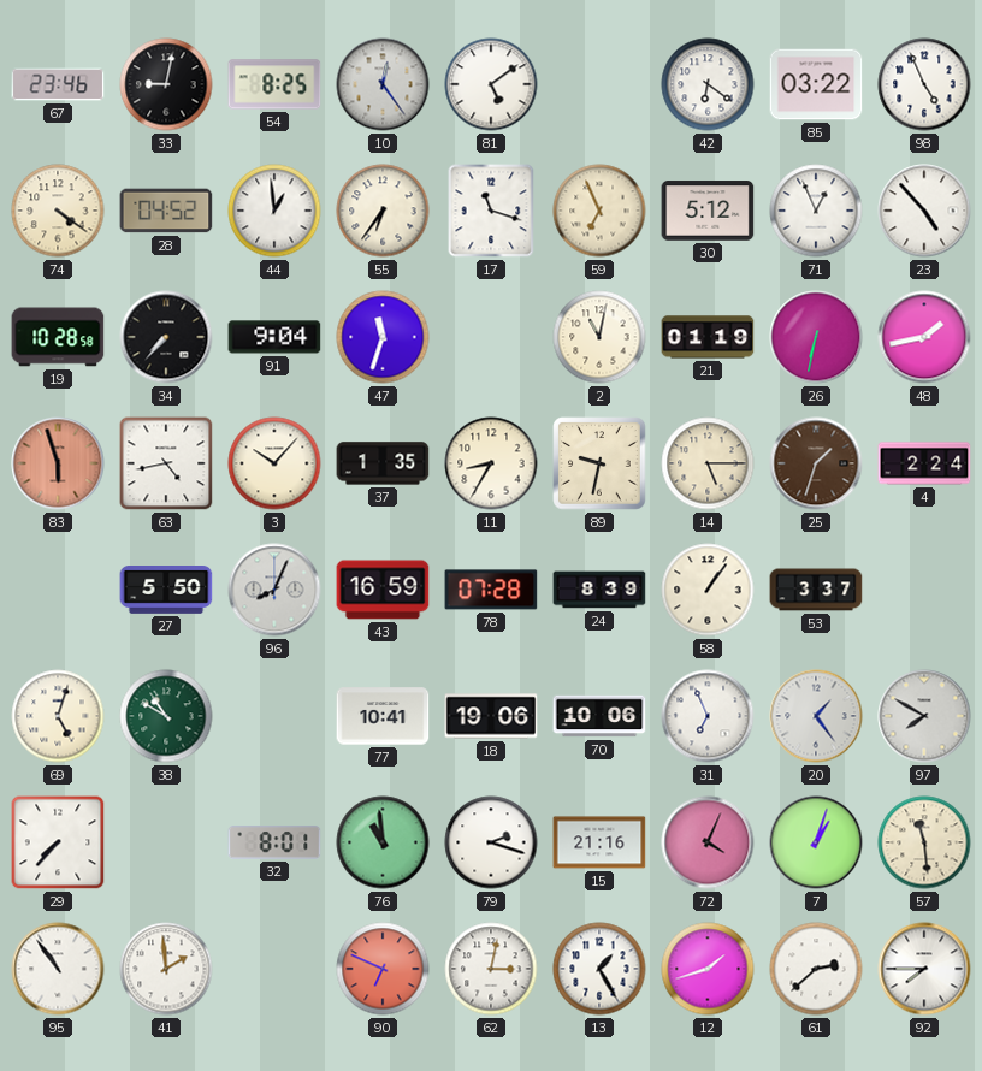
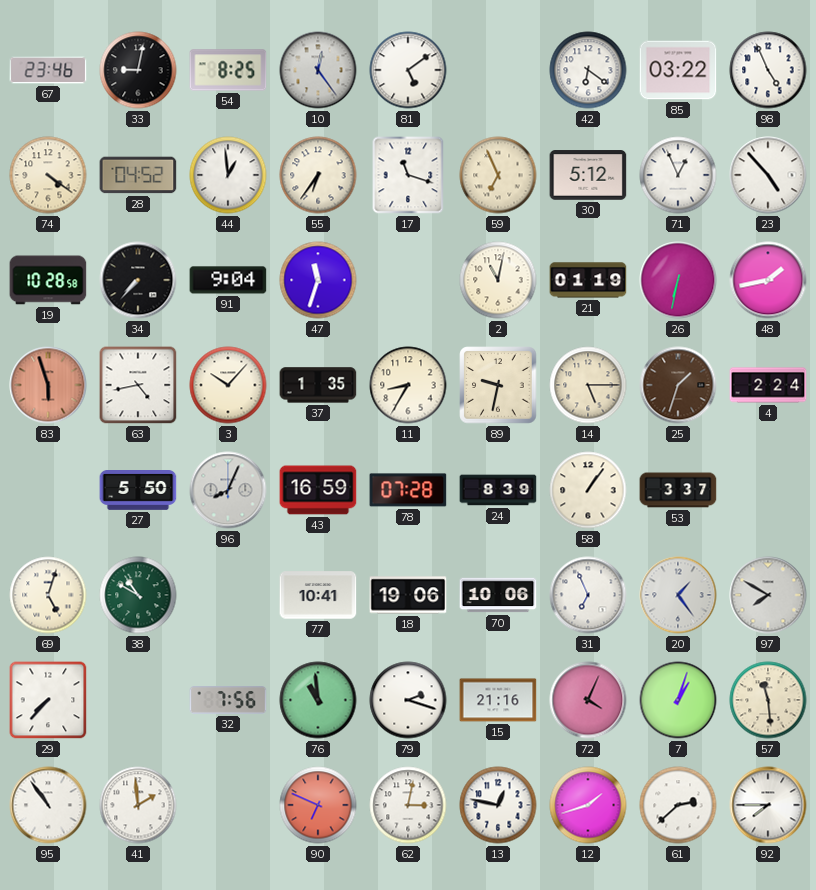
32: 8:01 -> 7:56 (228, 700)
13: 1:25 -> 12:47 (498, 805)
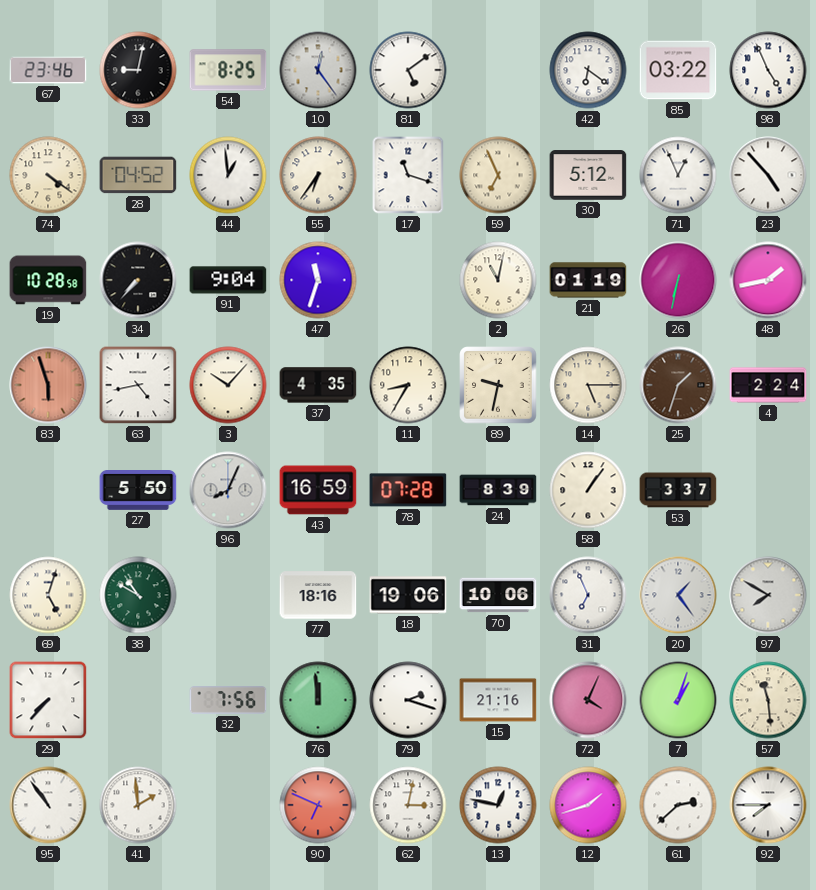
37: 1:35 -> 4:35 (318, 385)
77: 10:41 -> 18:16 (318, 595)
76: 10:59 -> 11:59 (318, 700)
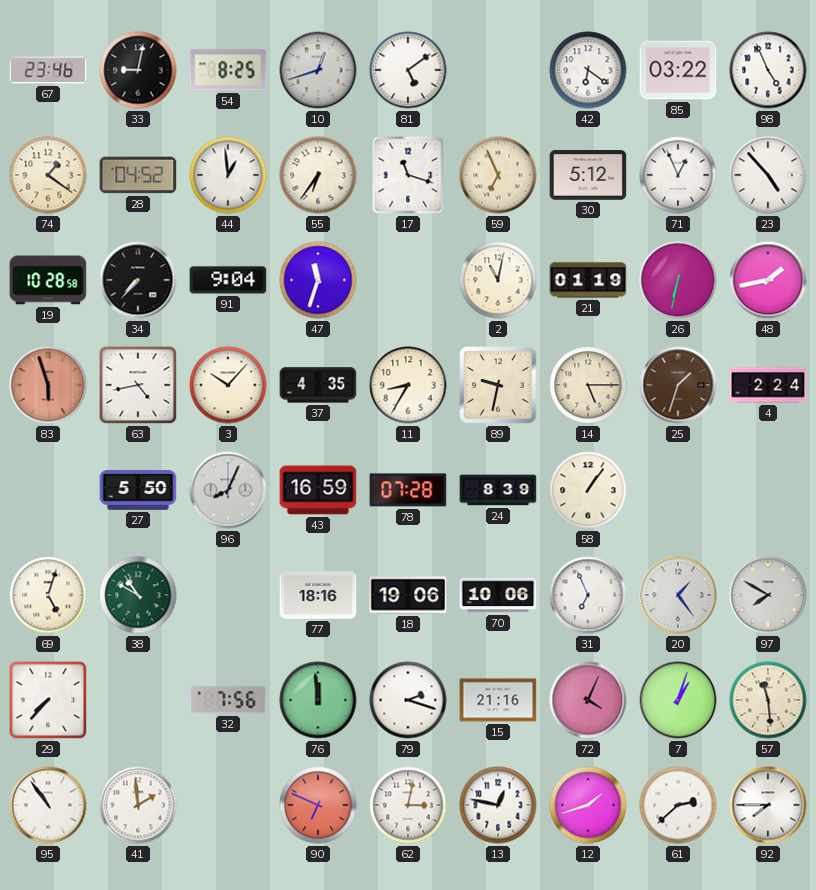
10: 12:24 -> 12:42 (318, 70)
74: 4:21 -> 1:21 (48, 175)
53: 3:37 -> none (678, 490)
